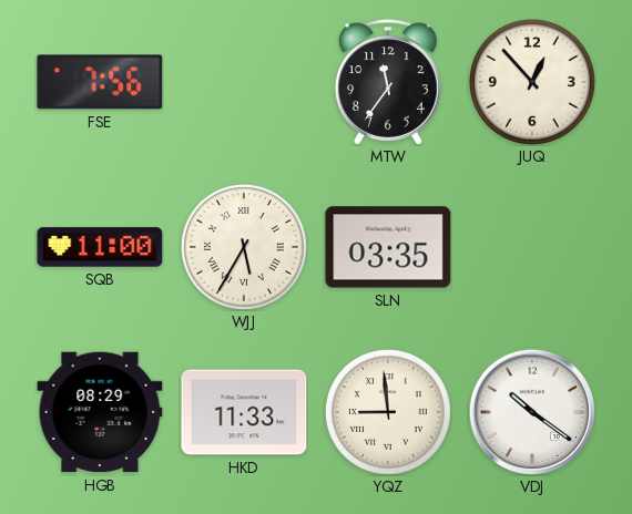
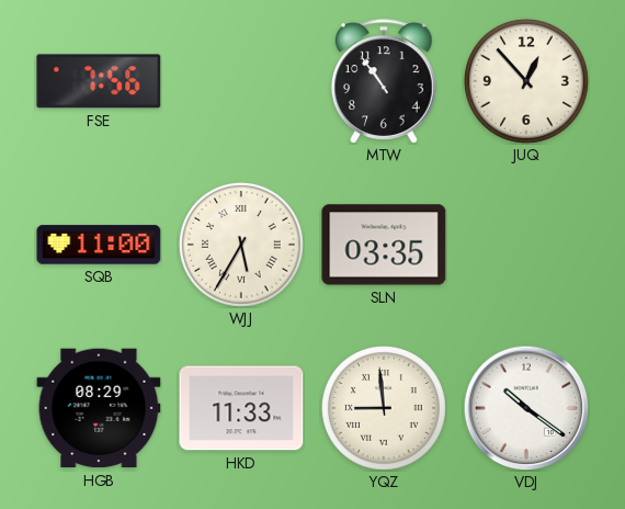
MTW: 11:36 -> 10:54 (384, 81)
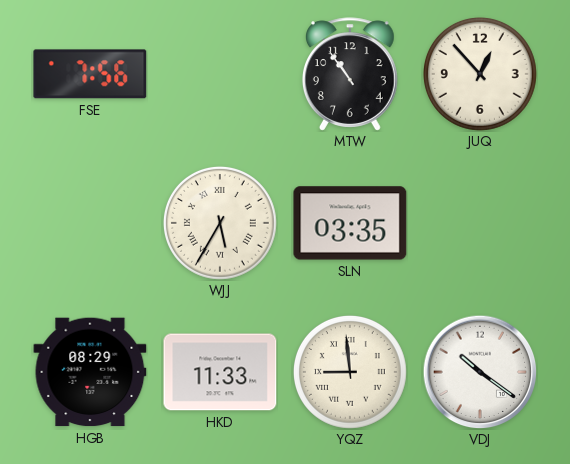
SQB: 11:00 -> none (99, 245)
